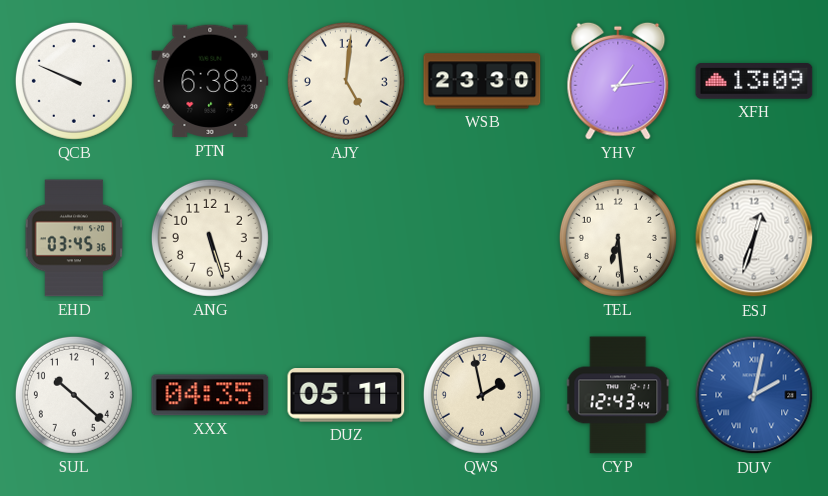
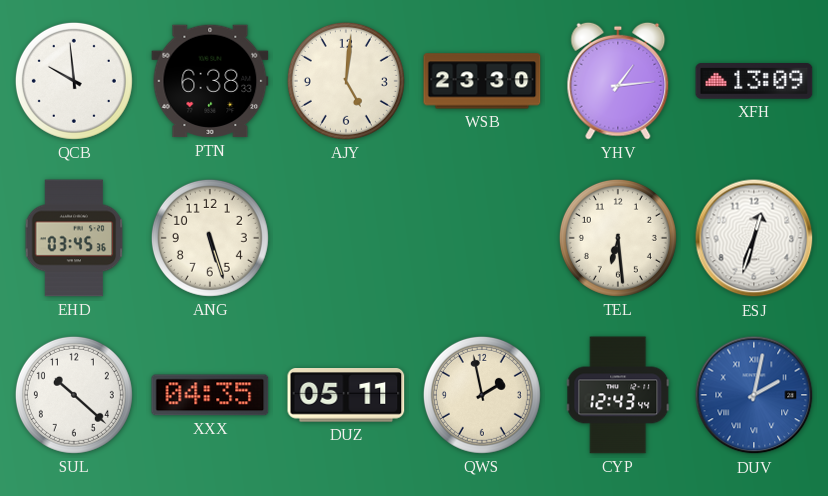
QCB: 9:49 -> 9:59 (74, 81)
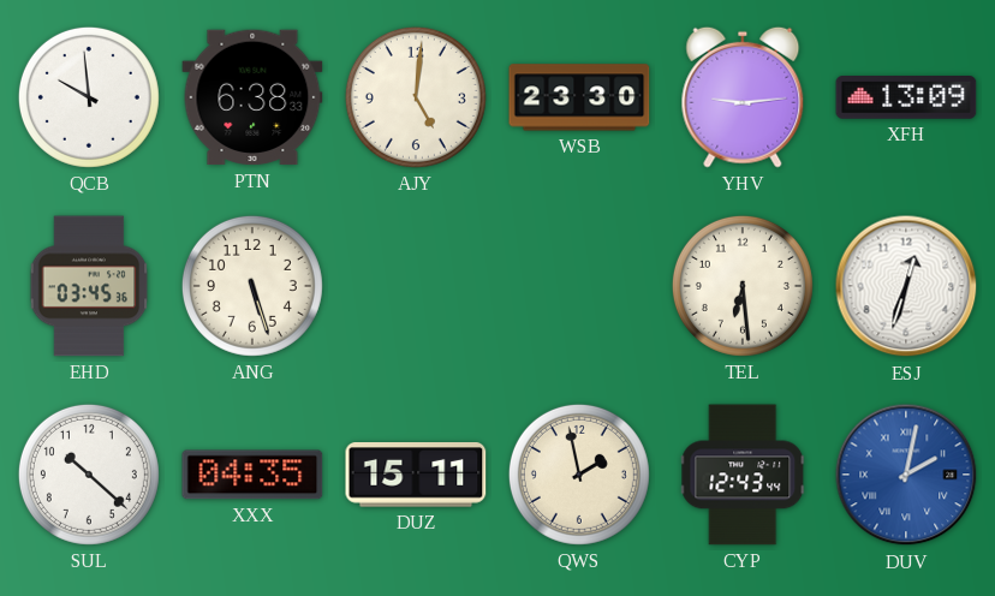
YHV: 1:14 -> 9:14 (743, 97)
DUZ: 05:11 -> 15:11 (416, 475)
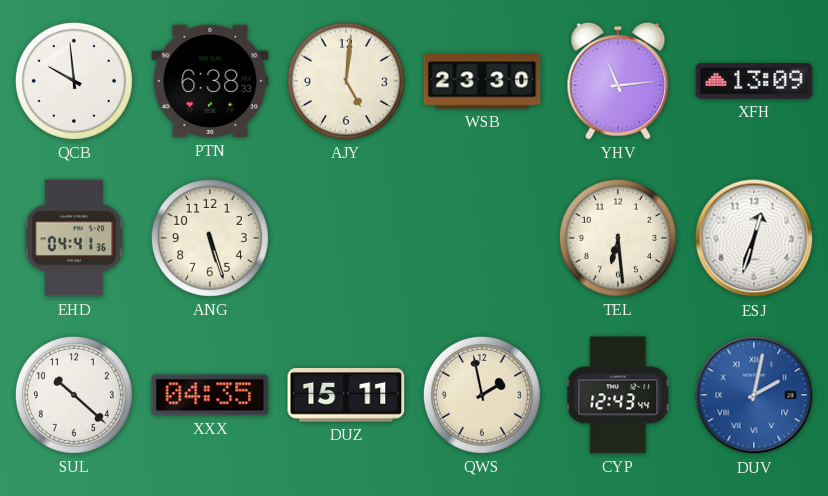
YHV: 9:14 -> 11:14 (618, 81)
EHD: 03:45 -> 04:41 (74, 238)
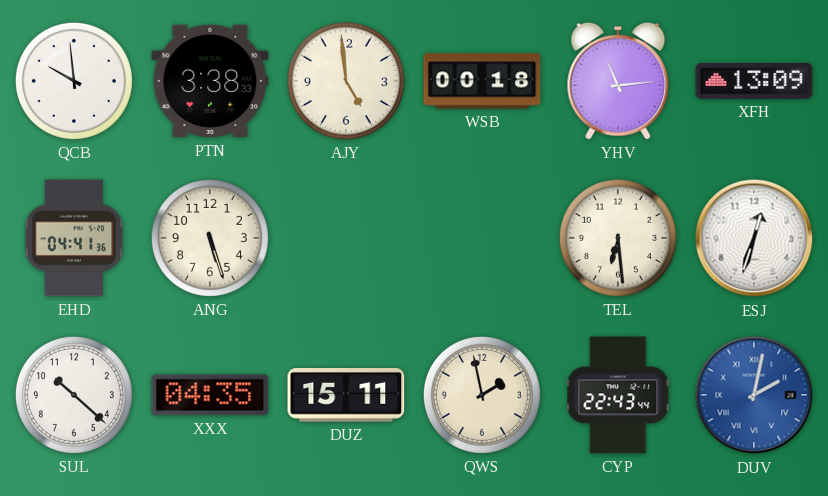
PTN: 6:38 -> 3:38 (210, 81)
AJY: 5:01 -> 4:59 (346, 81)
WSB: 23:30 -> 00:18 (482, 81)
CYP: 12:43 -> 22:43 (618, 395)
